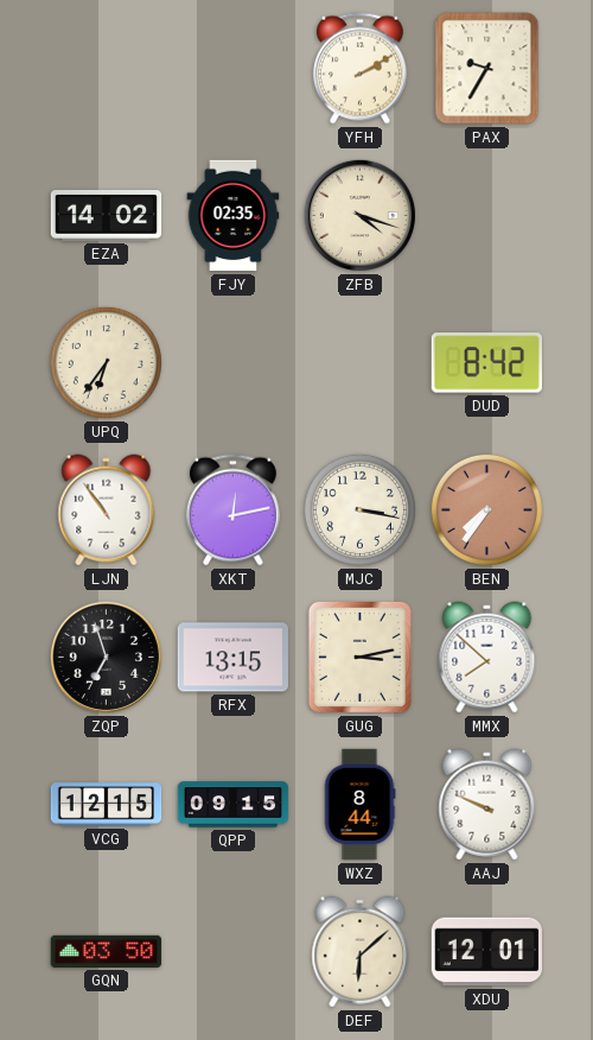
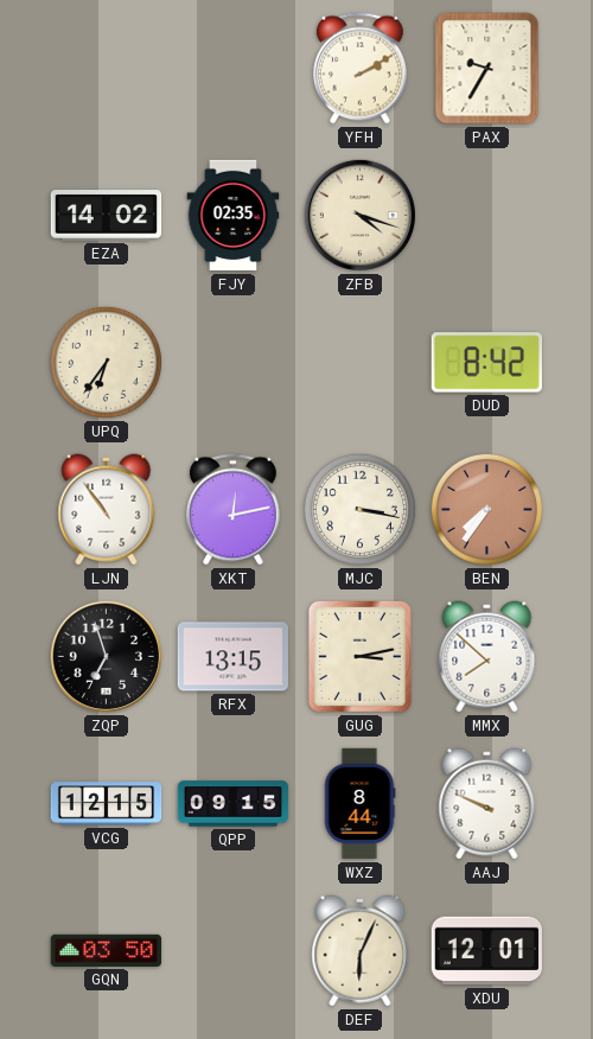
DEF: 6:08 -> 6:04 (361, 951)
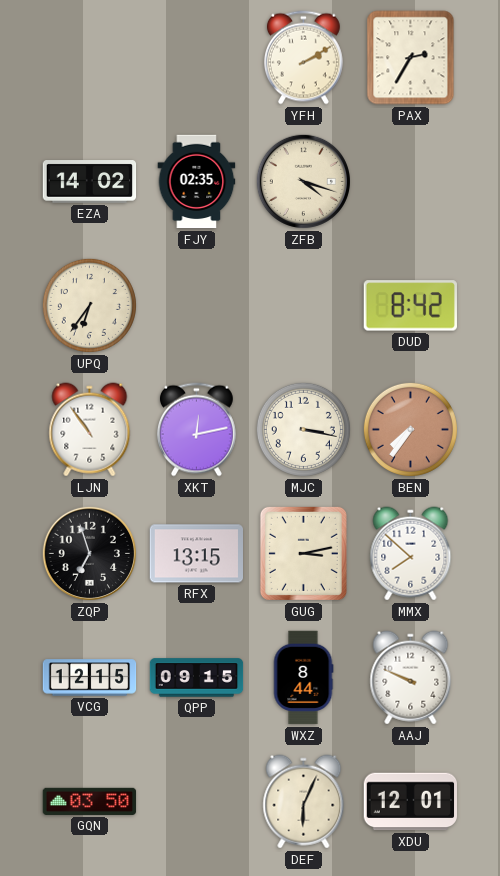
PAX: 9:35 -> 2:35 (411, 58)
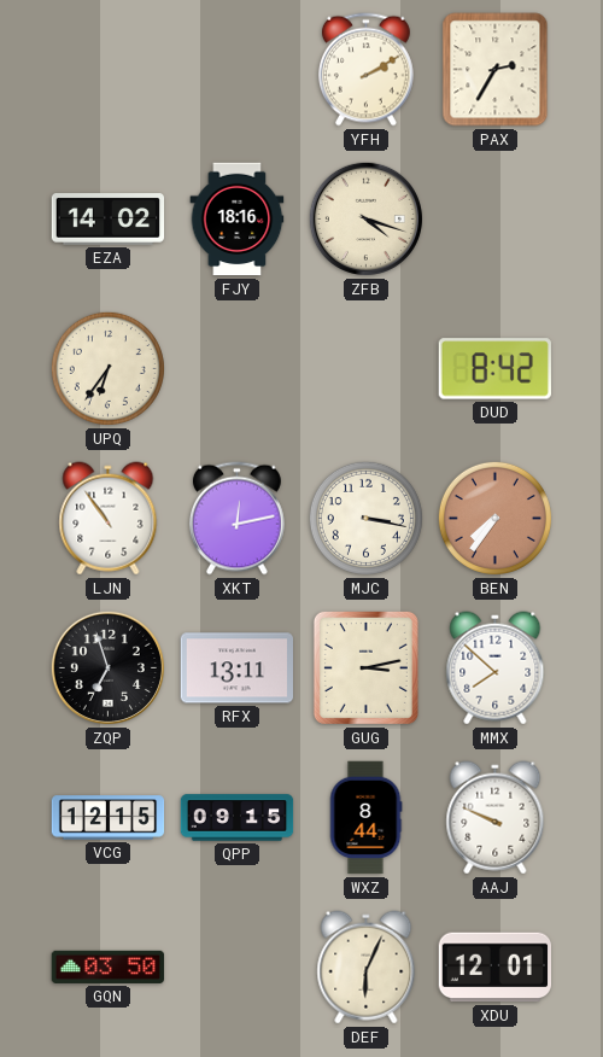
FJY: 02:35 -> 18:16 (238, 220)
RFX: 13:15 -> 13:11 (236, 668)
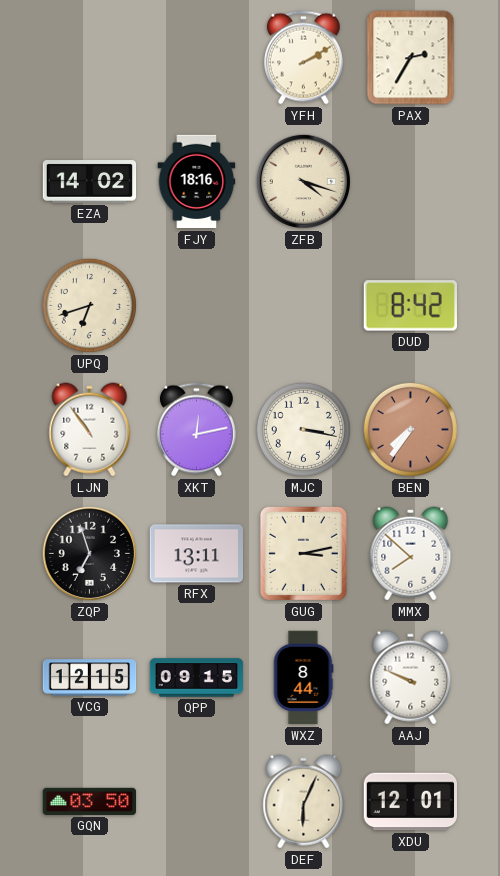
UPQ: 6:36 -> 6:42 (89, 305)
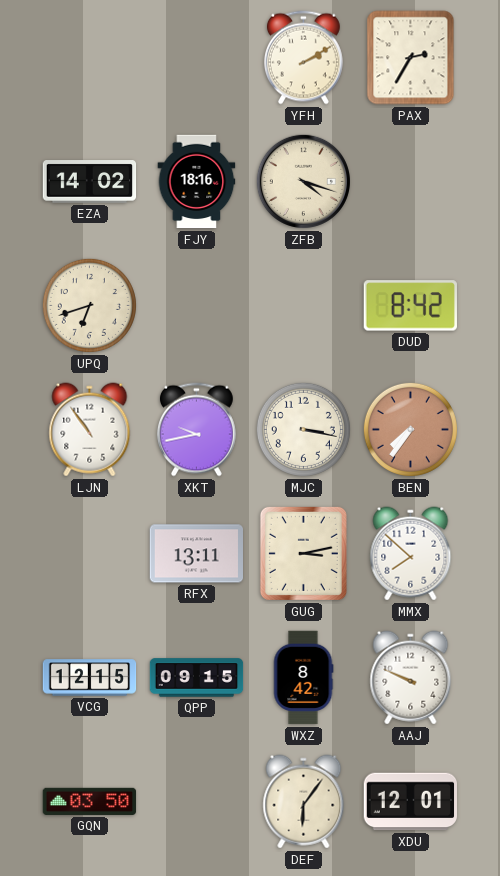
XKT: 12:13 -> 9:43 (196, 430)
ZQP: 6:57 -> none (89, 553)
WXZ: 8:44 -> 8:42 (303, 678)
DEF: 6:04 -> 6:06 (304, 802)
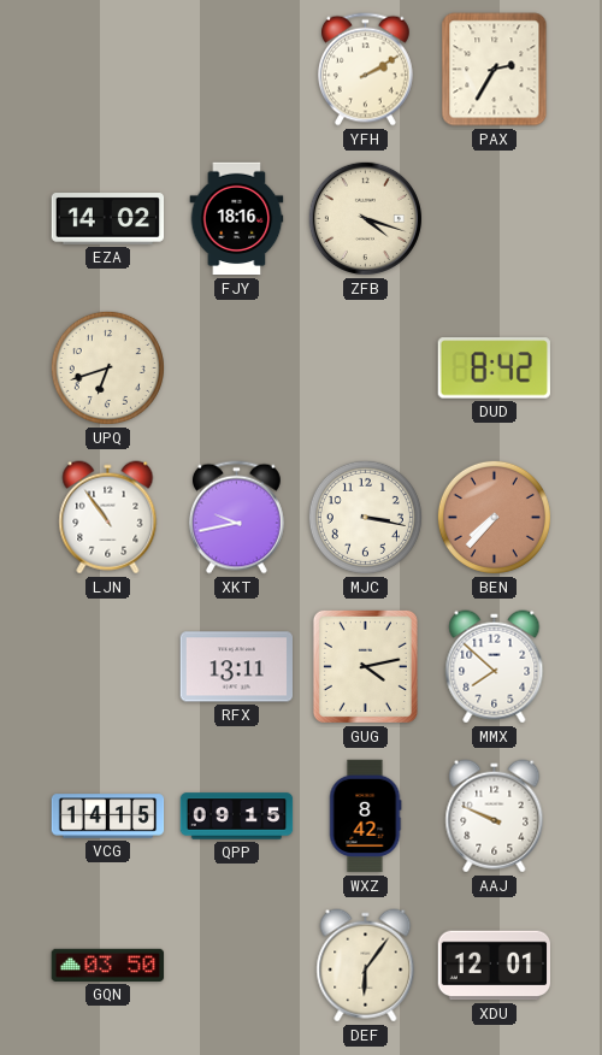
BEN: 7:36 -> 7:37 (494, 517)
GUG: 3:13 -> 4:13 (365, 666)
VCG: 12:15 -> 14:15 (108, 817)
